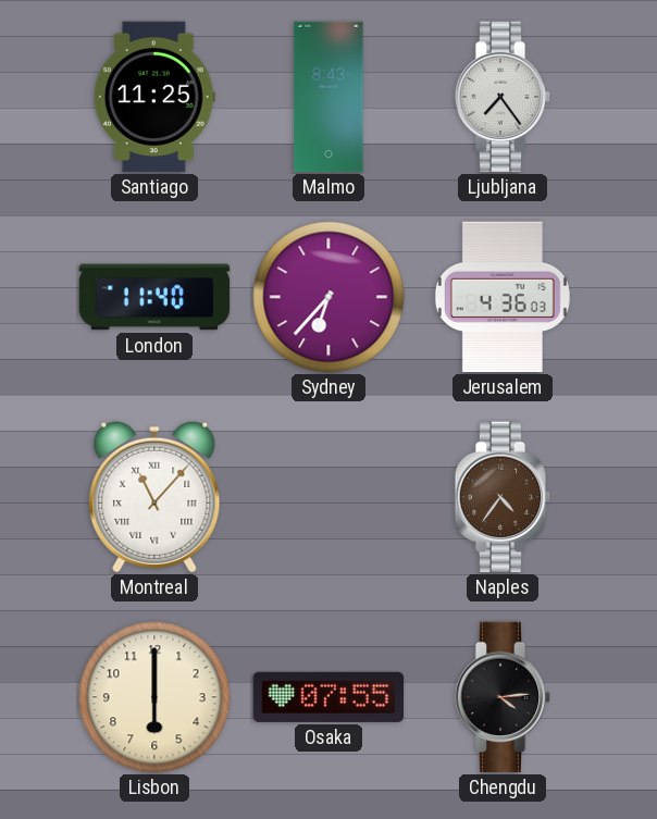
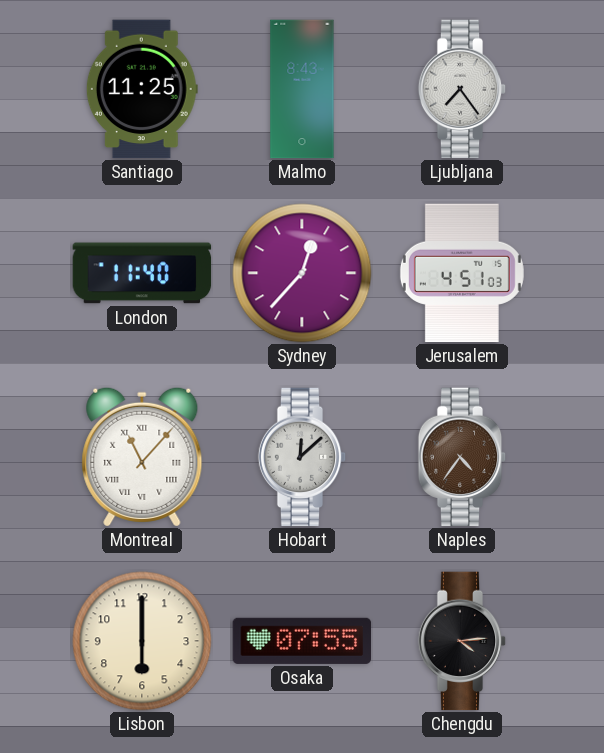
Sydney: 6:37 -> 12:37 (302, 273)
Jerusalem: 4:36 -> 4:51 (462, 273)
Hobart: none -> 12:08 (302, 457)
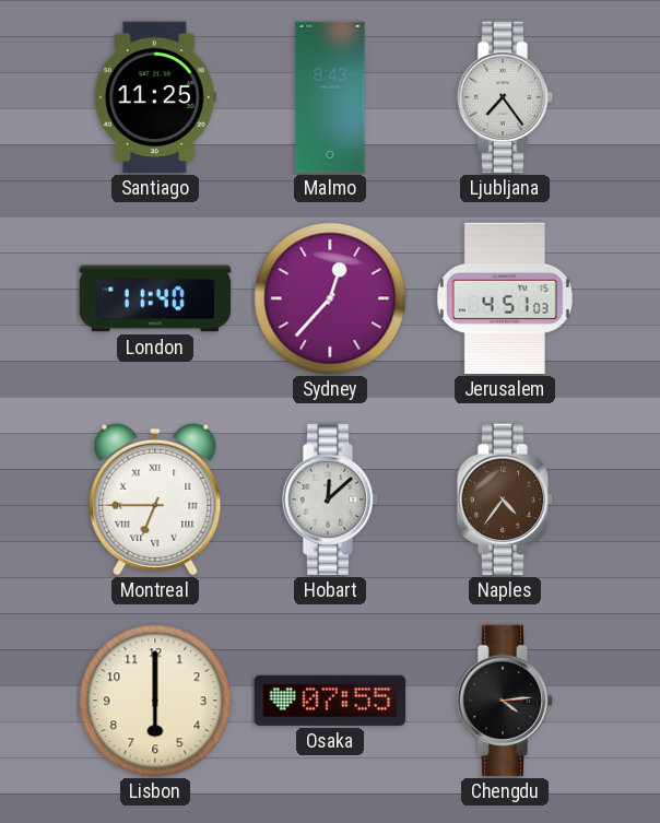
Montreal: 11:07 -> 6:45 (155, 499)
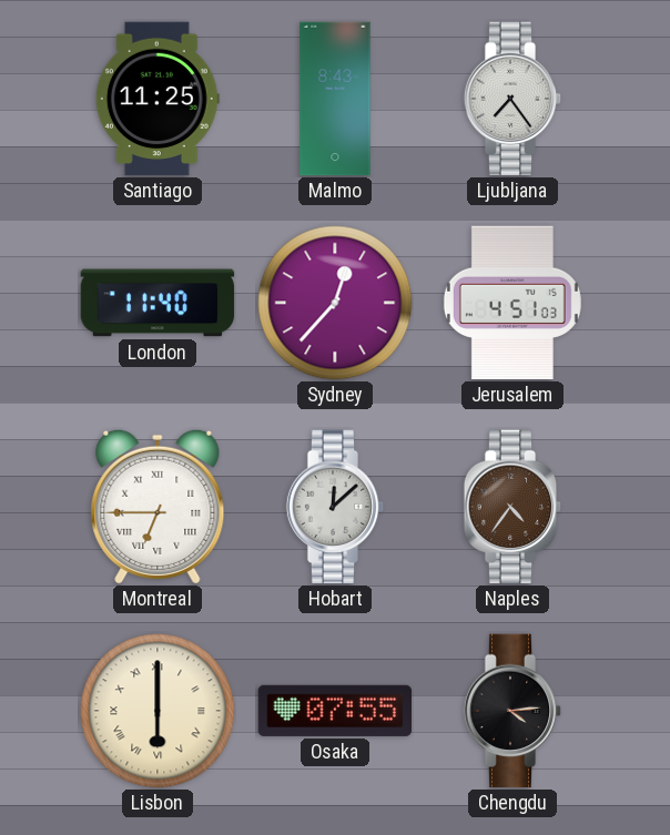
Lisbon numerals: Arabic -> Roman (158, 711)
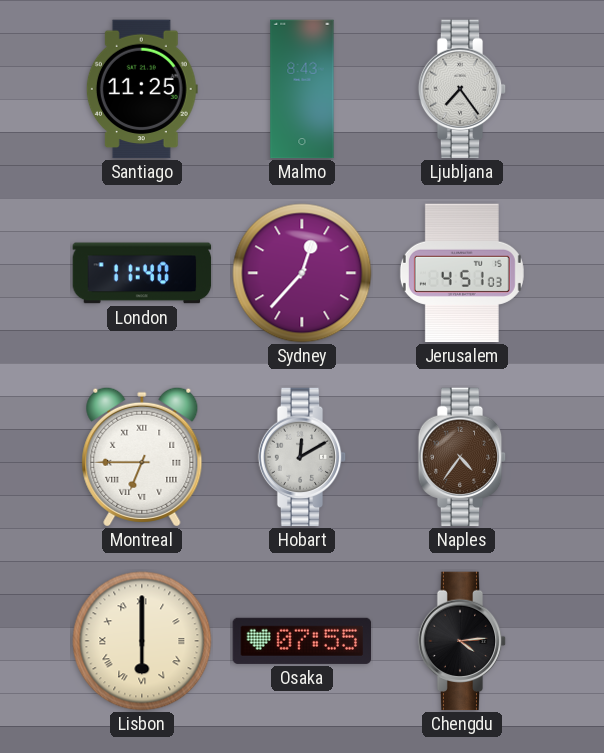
Hobart: 12:08 -> 12:10 (302, 457)
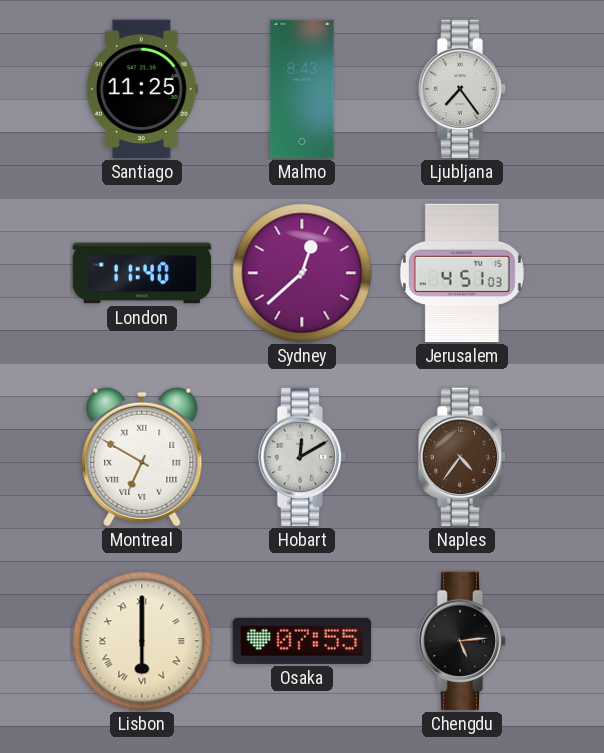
Sydney: 12:37 -> 12:38 (302, 273)
Montreal: 6:45 -> 6:50 (142, 457)
Chengdu: 4:14 -> 5:14 (462, 641)
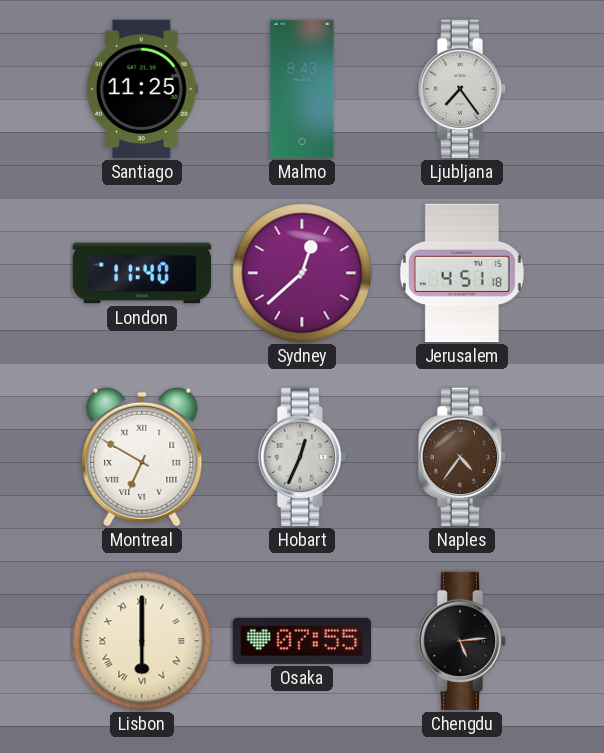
Jerusalem: 4:51:03 -> 4:51:18 (462, 273)
Hobart: 12:10 -> 12:34 (302, 457)
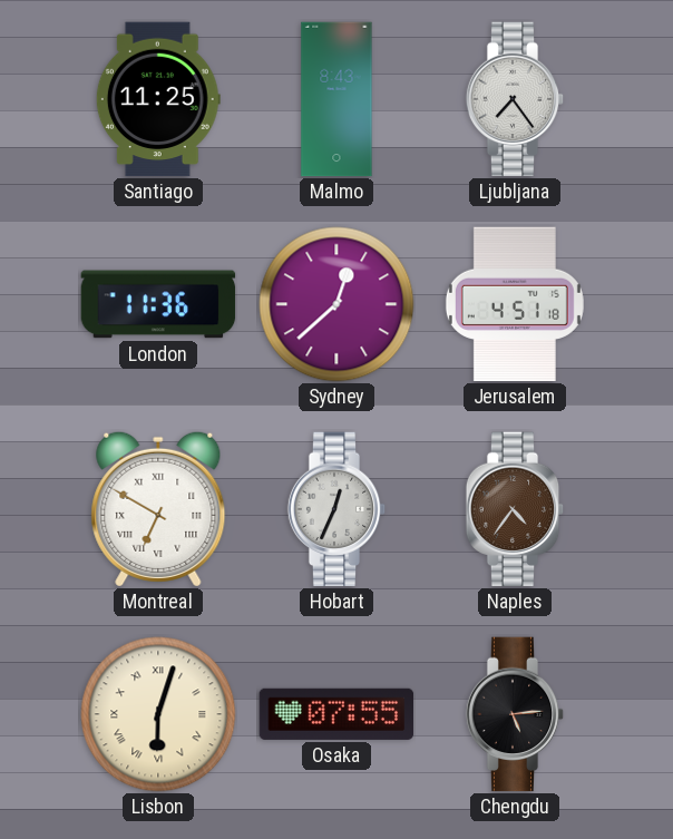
London: 11:40 -> 11:36 (158, 304)
Lisbon: 6:00 -> 6:03 (158, 714)
